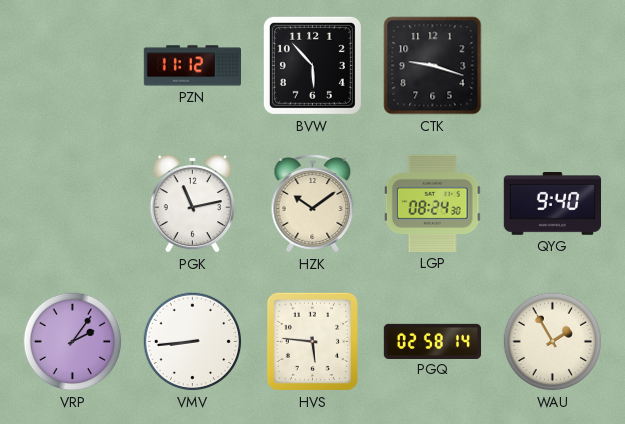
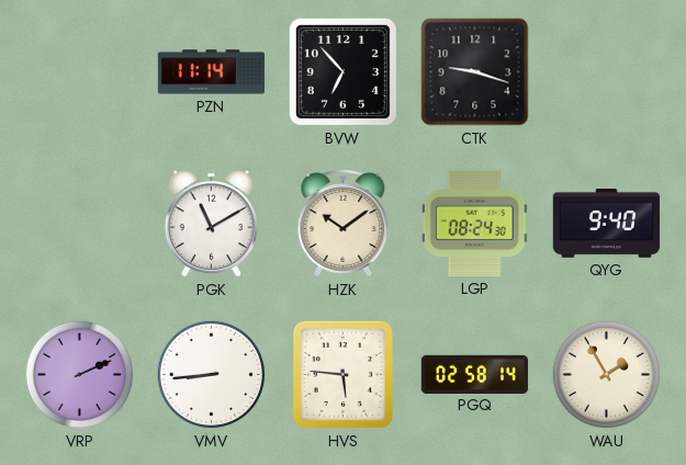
PZN: 11:12 -> 11:14 (211, 72)
BVW: 5:53 -> 6:53 (342, 71)
PGK: 11:13 -> 11:10 (211, 223)
VRP: 2:06 -> 2:11 (80, 375)
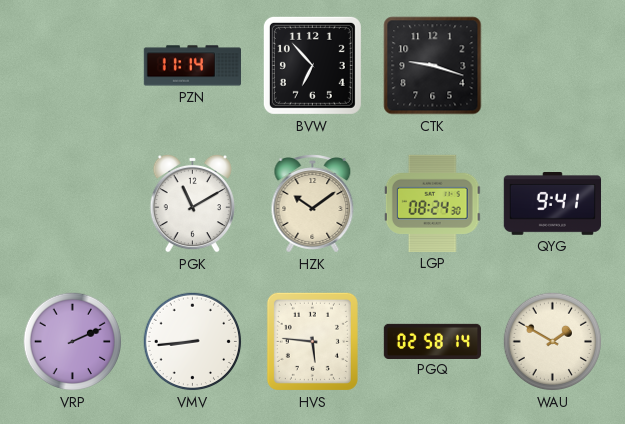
QYG: 9:40 -> 9:41 (552, 204)
WAU: 1:55 -> 1:50 (553, 342)
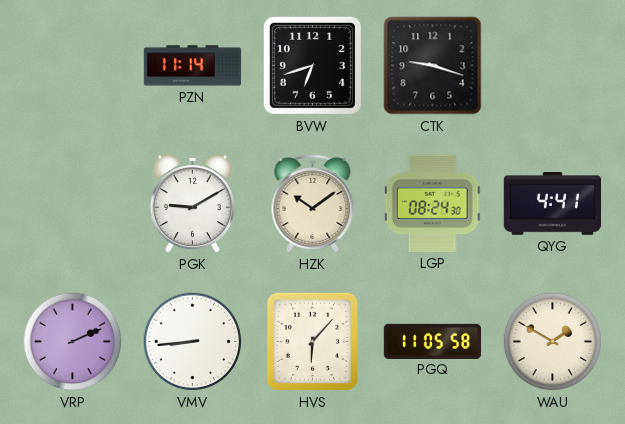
BVW: 6:53 -> 6:42 (312, 65)
PGK: 11:10 -> 9:10 (192, 203)
QYG: 9:41 -> 4:41 (552, 204)
HVS: 5:46 -> 6:07 (312, 341)
PGQ: 02:58 -> 11:05 (433, 341)
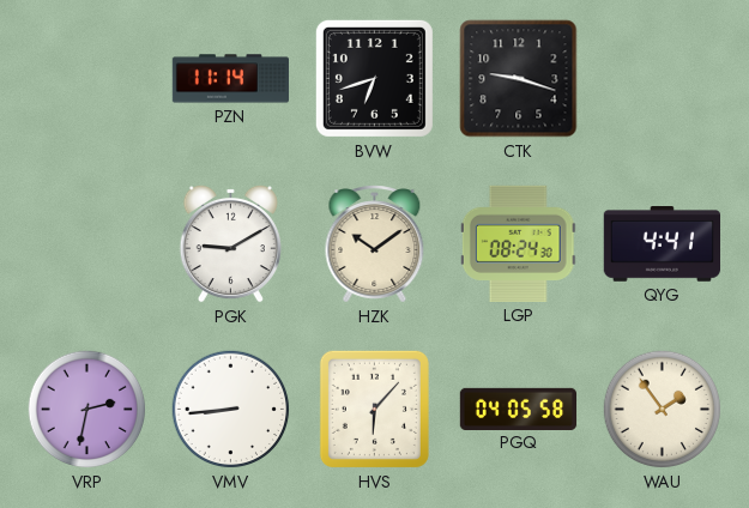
VRP: 2:11 -> 2:32 (87, 410)
PGQ: 11:05 -> 04:05 (519, 409)
WAU: 1:50 -> 1:54 (663, 410)
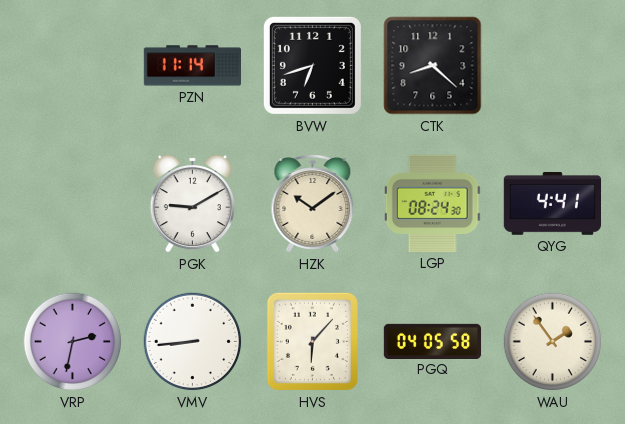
CTK: 9:18 -> 8:22 (433, 66)
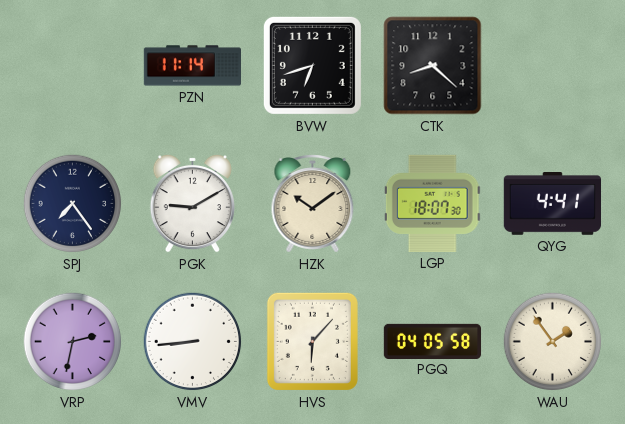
SPJ: none -> 7:24 (73, 204)
LGP: 08:24 -> 18:07 (432, 203)
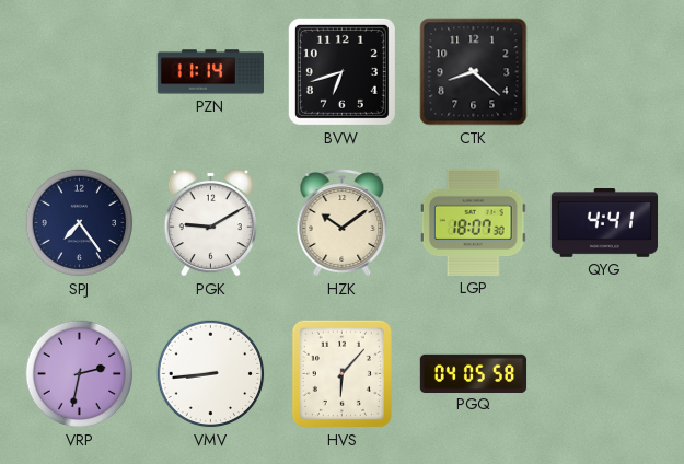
WAU: 1:54 -> none (553, 342)
